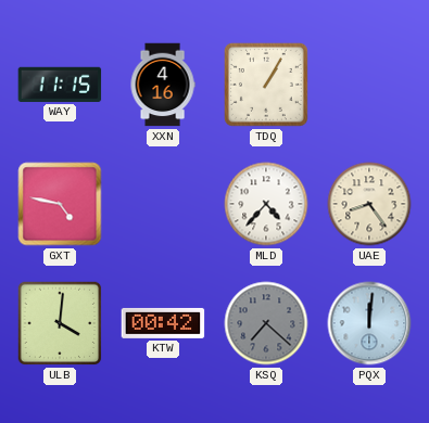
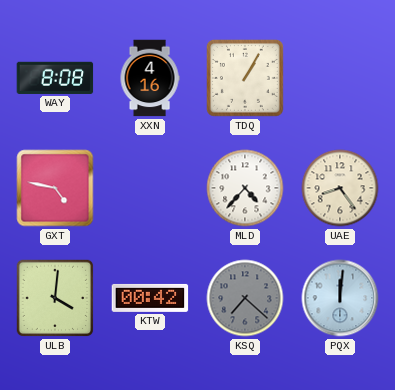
WAY: 11:15 -> 8:08 (55, 78)
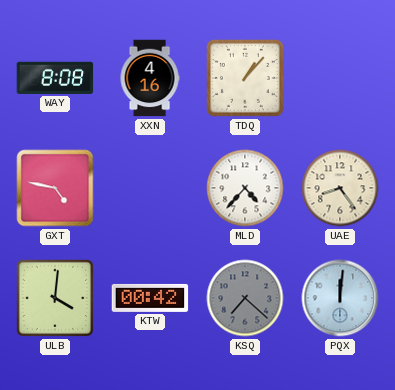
TDQ: 1:05 -> 1:07 (245, 78)
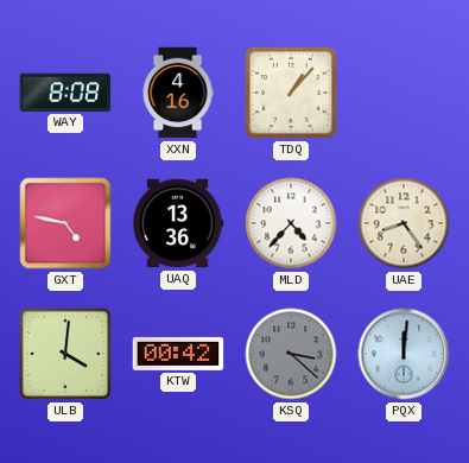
UAQ: none -> 13:36 (178, 223)
KSQ: 7:22 -> 3:22 (291, 354)
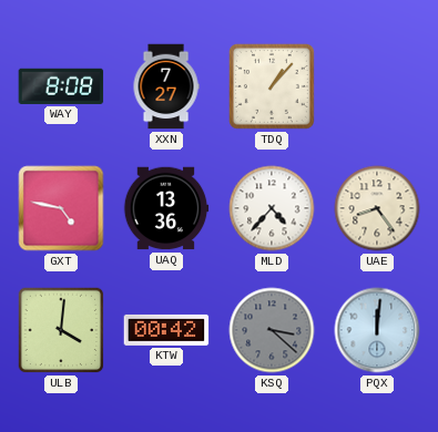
XXN: 4:16 -> 7:27 (166, 86)
